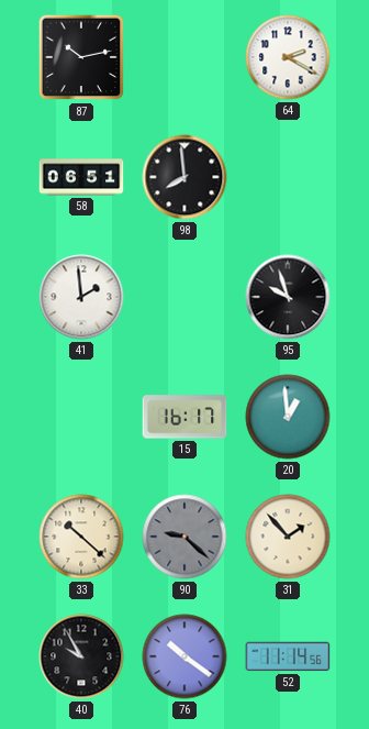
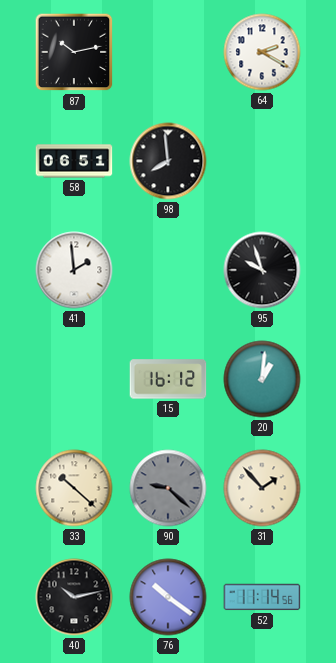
15: 16:17 -> 16:12 (168, 379)
20: 12:59 -> 1:01 (262, 379)
40: 9:55 -> 10:13 (74, 597)
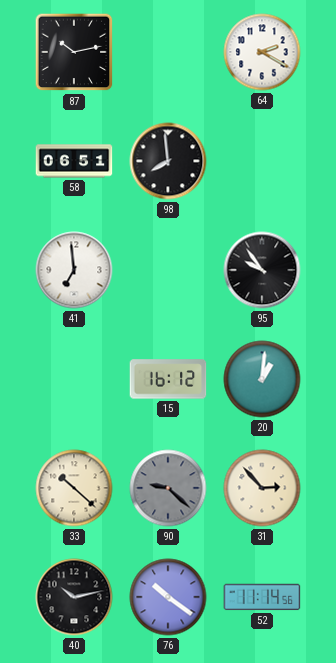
41: 1:59 -> 6:59 (74, 270)
95: 9:57 -> 9:54 (262, 270)
31: 1:53 -> 2:53 (262, 488)
